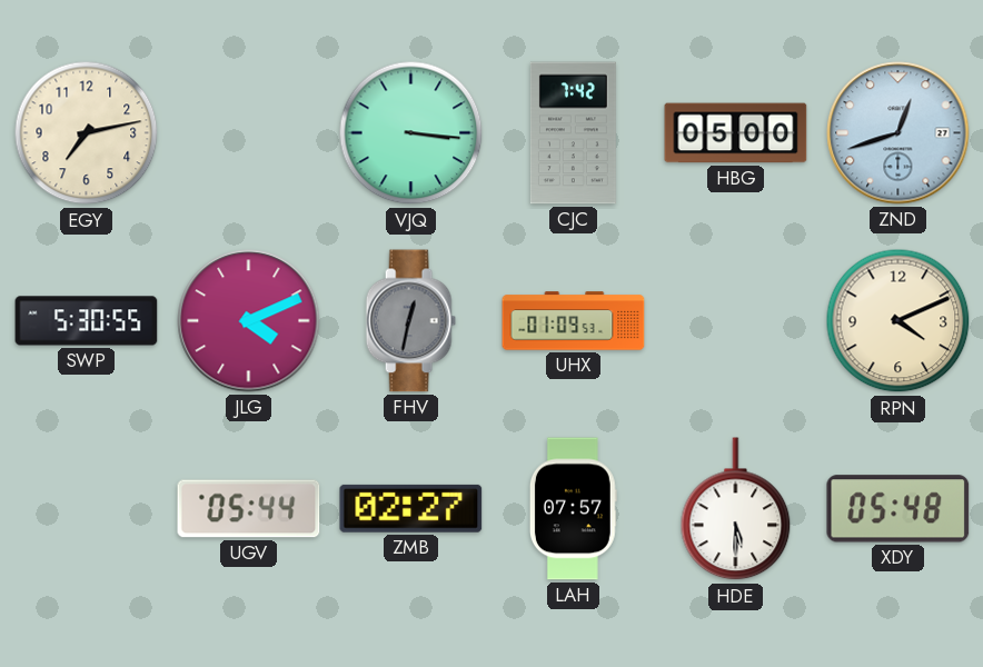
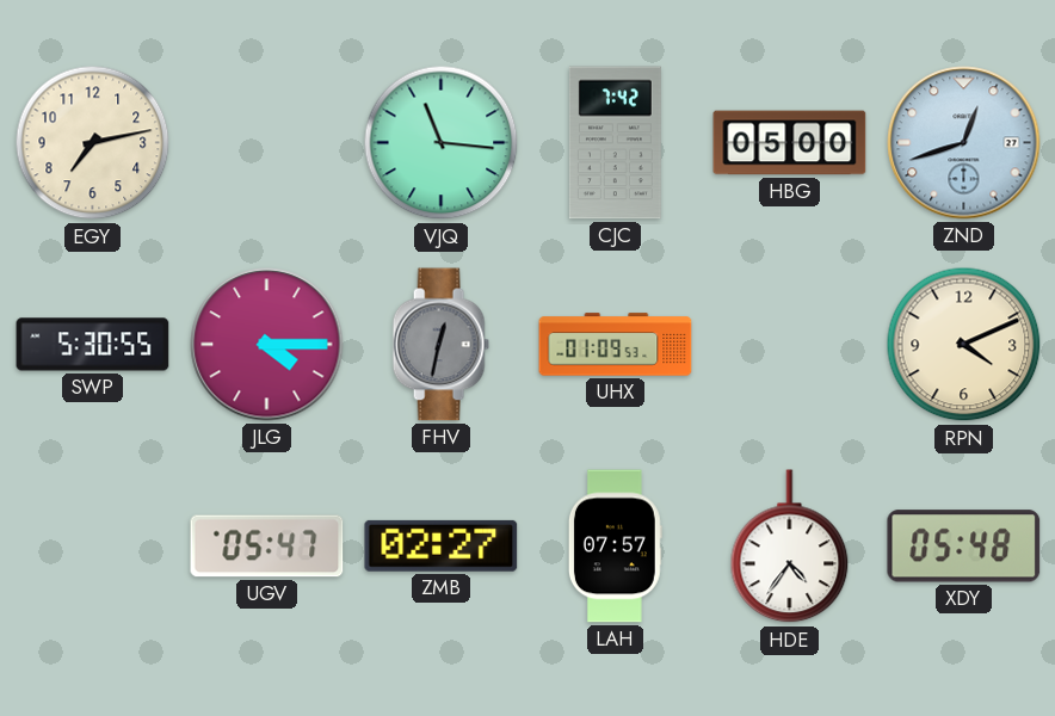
VJQ: 3:16 -> 11:16 (442, 143)
JLG: 4:11 -> 4:15 (267, 345)
UGV: 05:44 -> 05:47 (267, 547)
HDE: 5:30 -> 4:36 (790, 547)
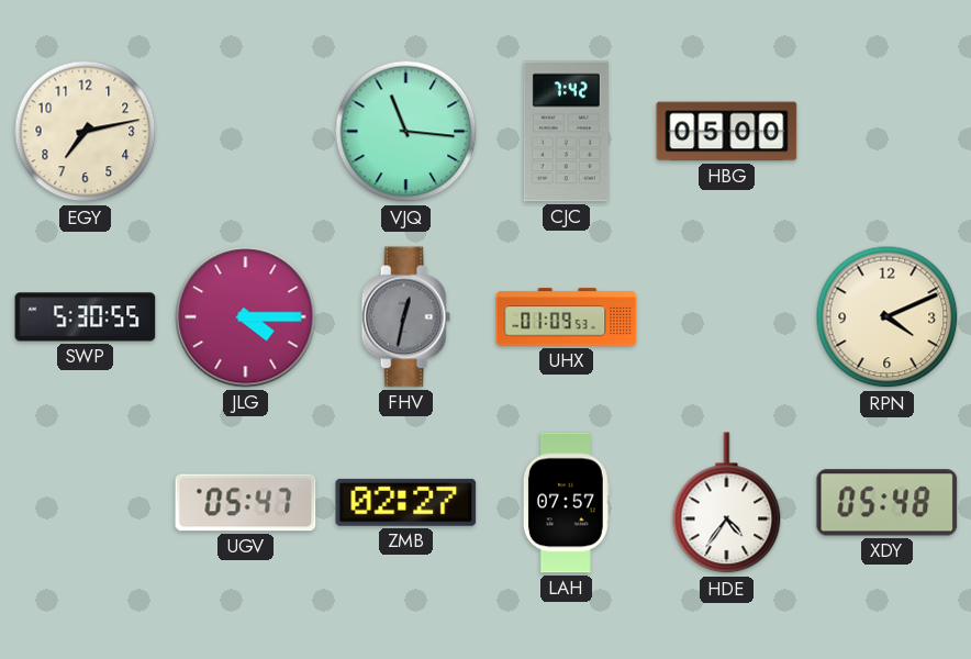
ZND: 12:42 -> none (964, 143)
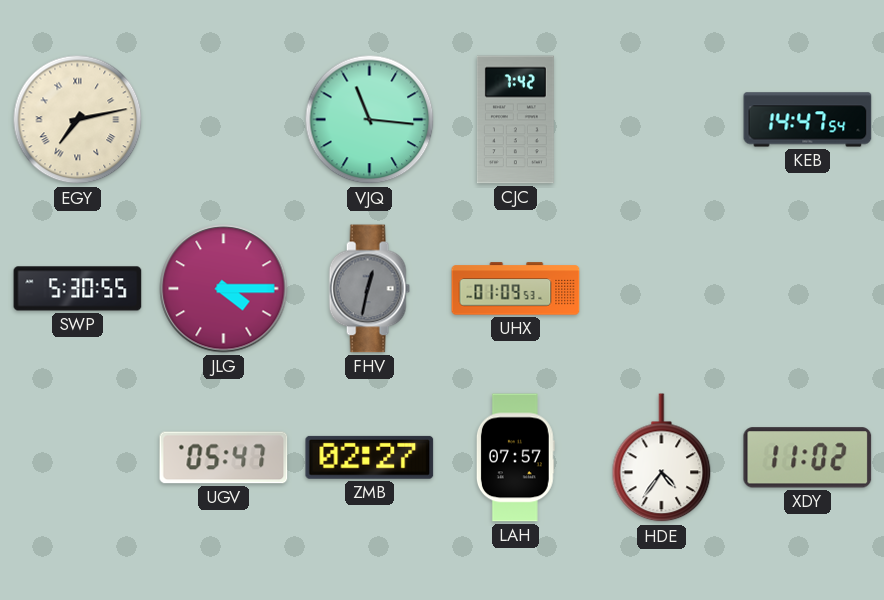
EGY numerals: Arabic -> Roman (78, 120)
HBG: 05:00 -> none (727, 132)
KEB: none -> 14:47 (808, 120)
RPN: 4:11 -> none (888, 317)
XDY: 05:48 -> 11:02 (808, 458)
